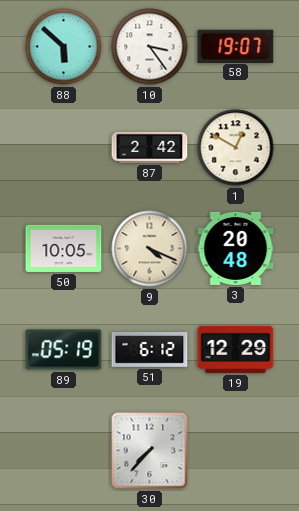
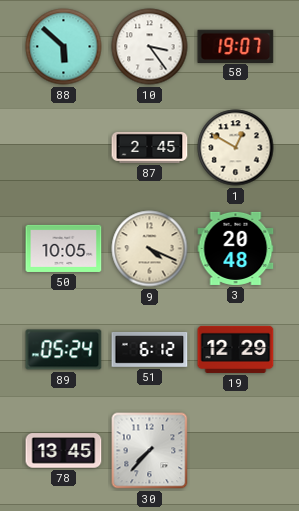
87: 2:42 -> 2:45 (150, 147)
89: 05:19 -> 05:24 (64, 350)
78: none -> 13:45 (64, 451)
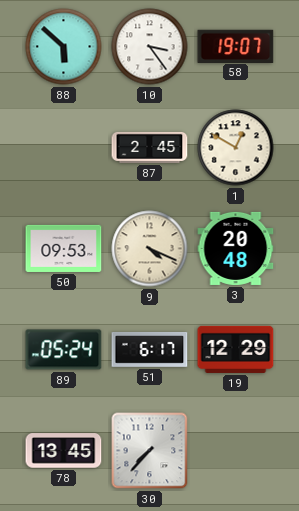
50: 10:05 -> 09:53 (64, 248)
51: 6:12 -> 6:17 (150, 349)
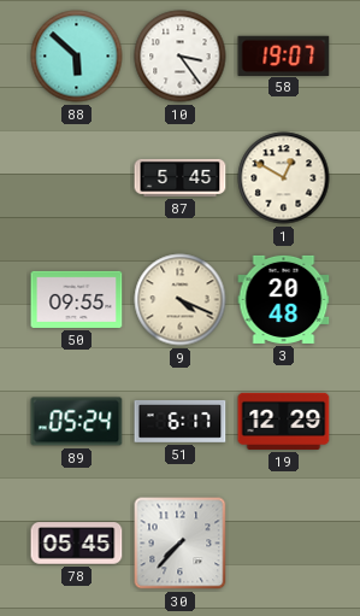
87: 2:45 -> 5:45 (181, 177)
50: 09:53 -> 09:55 (77, 299)
78: 13:45 -> 05:45 (77, 544)
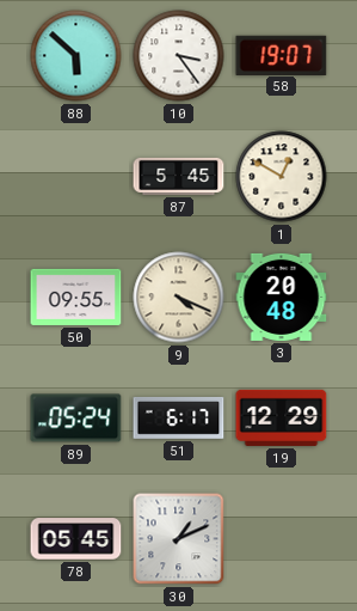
30: 7:37 -> 1:11 (179, 539)
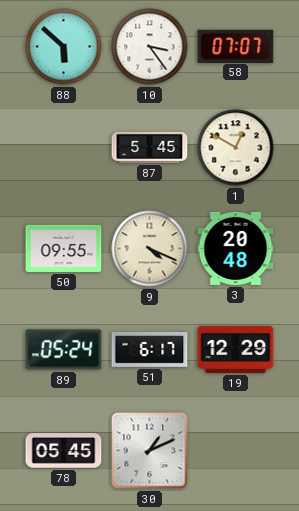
58: 19:07 -> 07:07 (236, 46)
